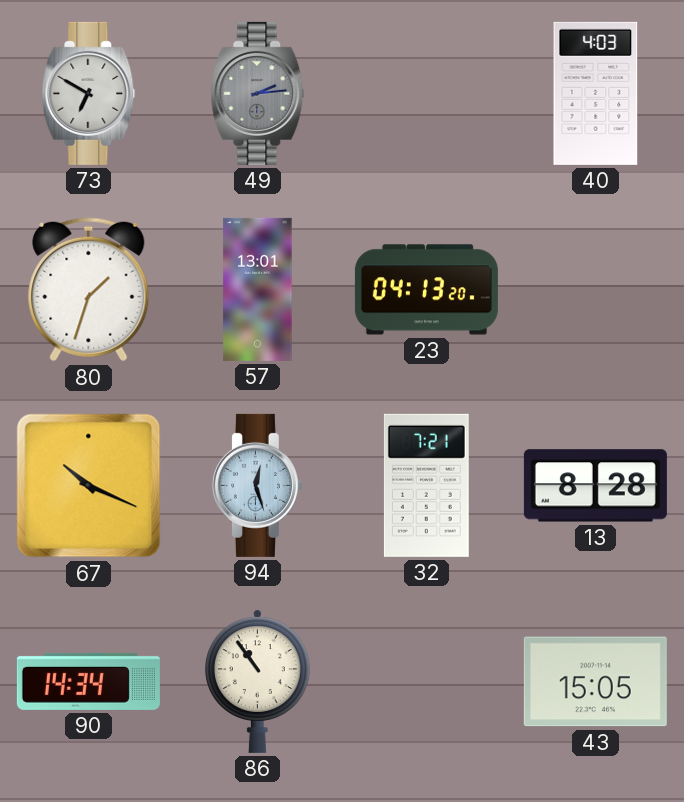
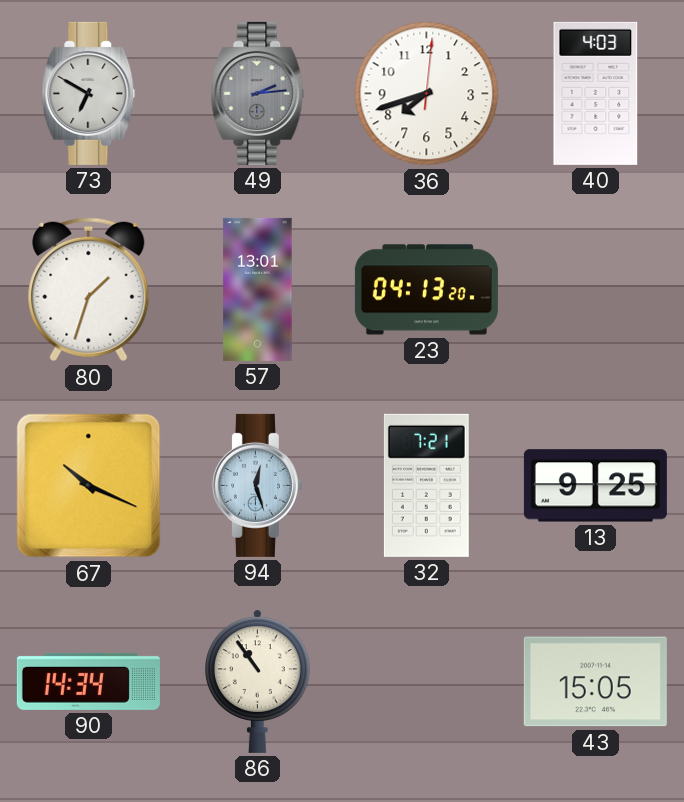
36: none -> 7:42 (427, 94)
13: 8:28 -> 9:25 (595, 486)
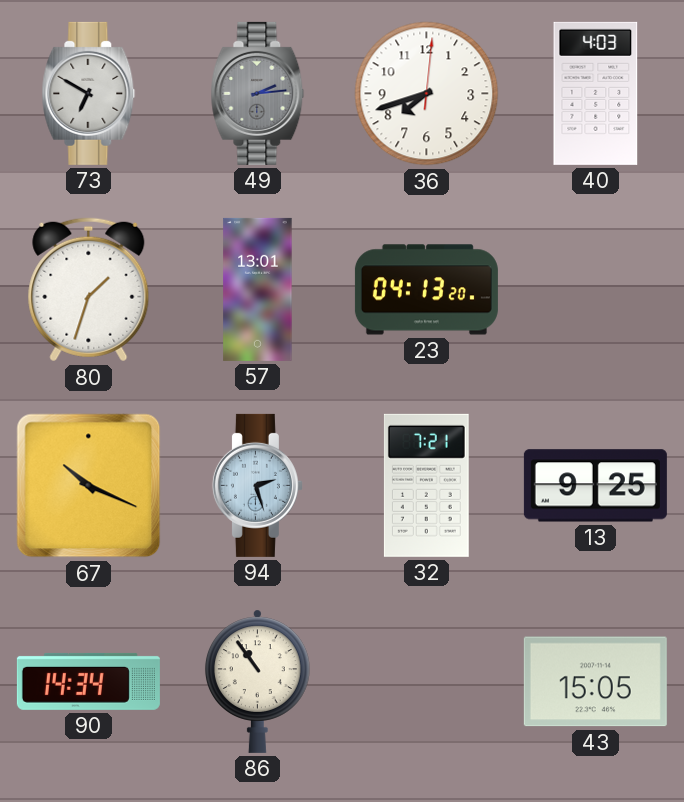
94: 12:27 -> 2:27 (257, 485)
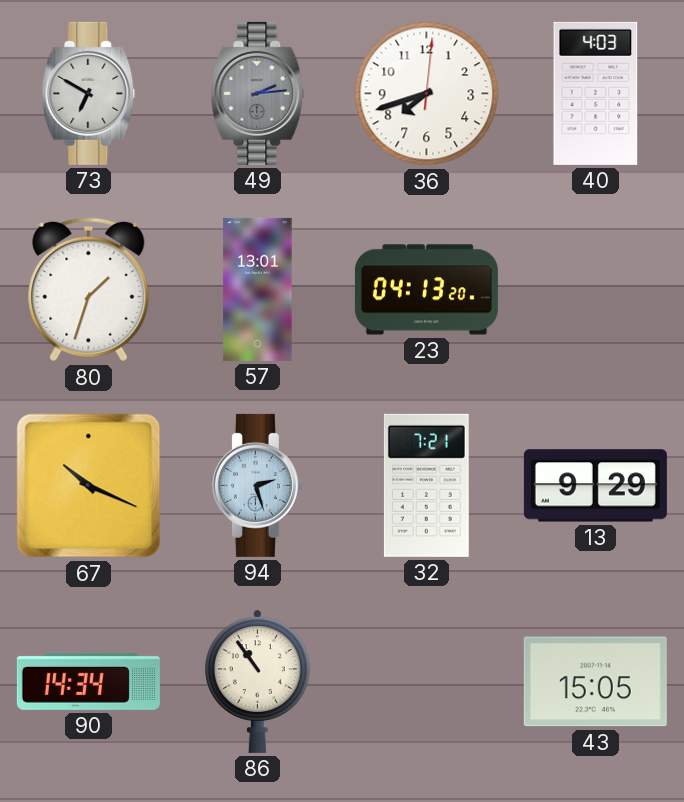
13: 9:25 -> 9:29 (595, 486)
